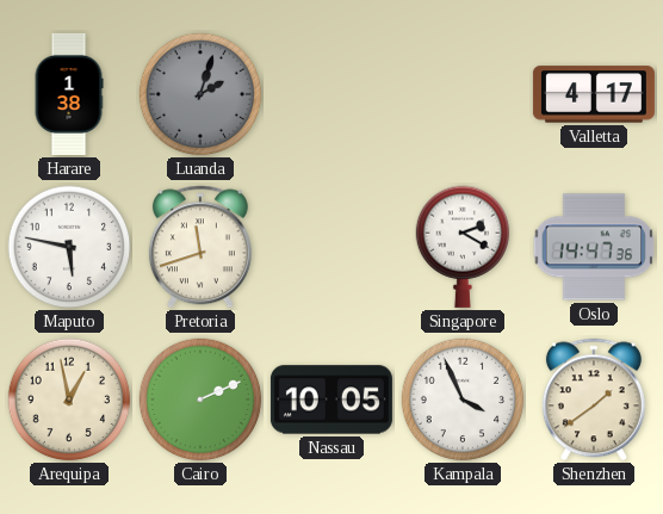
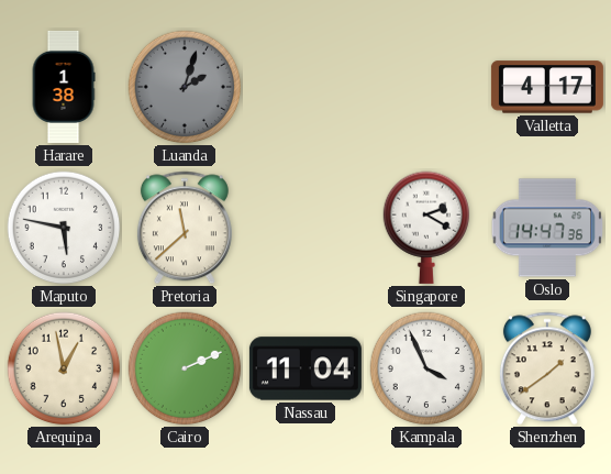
Pretoria: 11:42 -> 11:38 (185, 228)
Nassau: 10:05 -> 11:04 (305, 368)
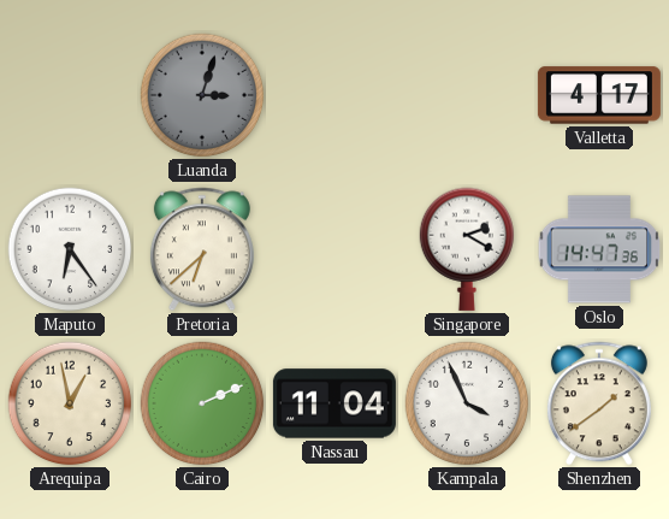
Harare: 1:38 -> none (64, 87)
Luanda: 2:03 -> 3:03 (202, 95)
Maputo: 5:47 -> 6:24 (70, 249)
Pretoria: 11:38 -> 6:38 (202, 249)
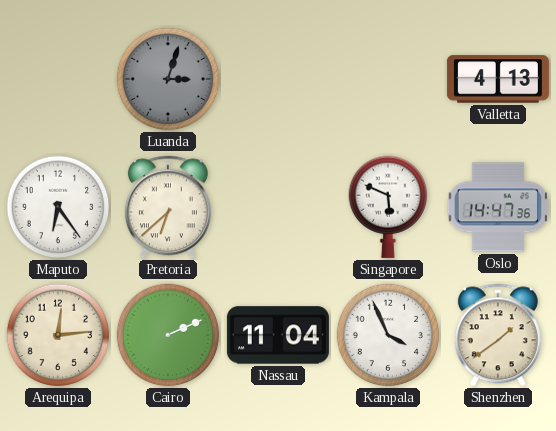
Valletta: 4:17 -> 4:13 (498, 79)
Singapore: 2:20 -> 5:49 (388, 207)
Arequipa: 12:58 -> 12:14 (58, 335)
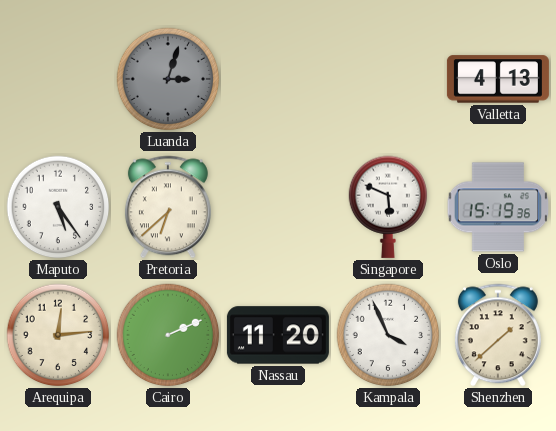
Maputo: 6:24 -> 5:24 (58, 207)
Oslo: 14:47 -> 15:19 (498, 207)
Nassau: 11:04 -> 11:20 (278, 335)
Shenzhen: 1:39 -> 1:38 (498, 335)
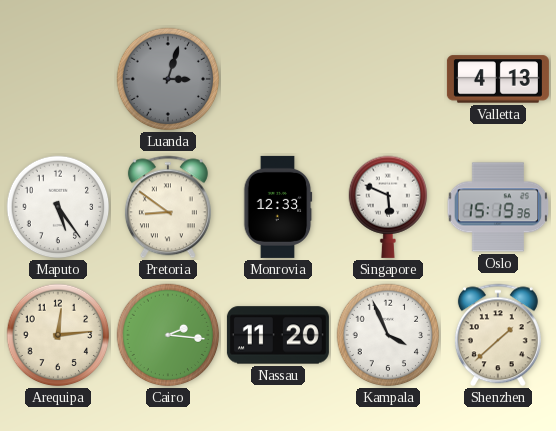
Pretoria: 6:38 -> 8:51 (168, 207)
Monrovia: none -> 12:33 (278, 207)
Cairo: 2:11 -> 2:16 (168, 335)
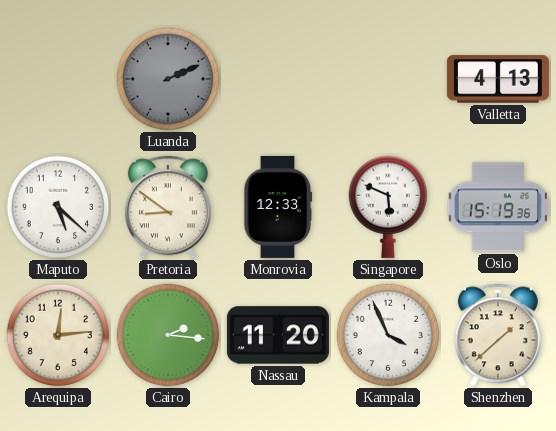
Luanda: 3:03 -> 2:11 (168, 79)
Maputo: 5:24 -> 5:22 (58, 207)
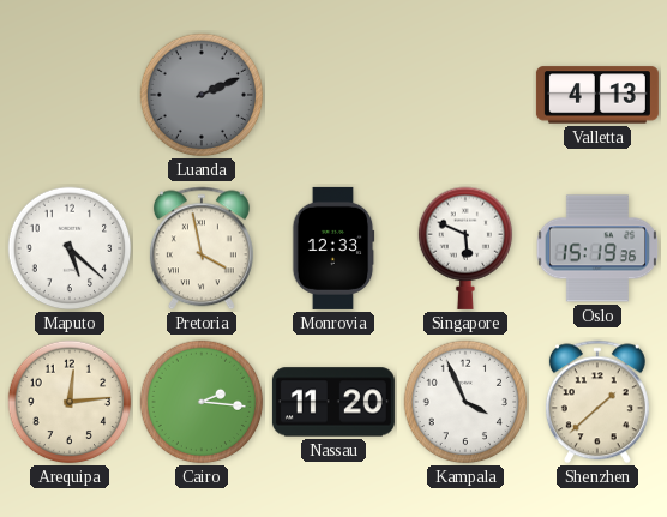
Pretoria: 8:51 -> 3:58 (202, 248)
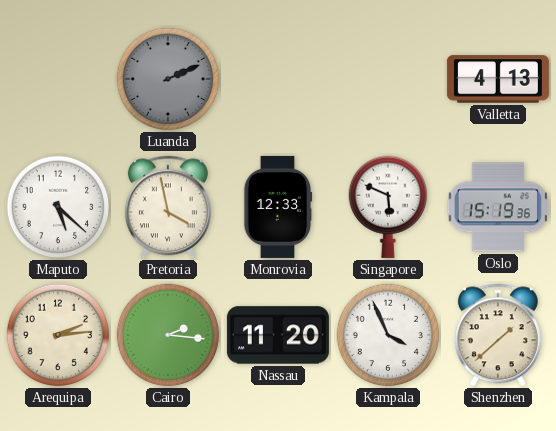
Arequipa: 12:14 -> 2:14 (58, 335)
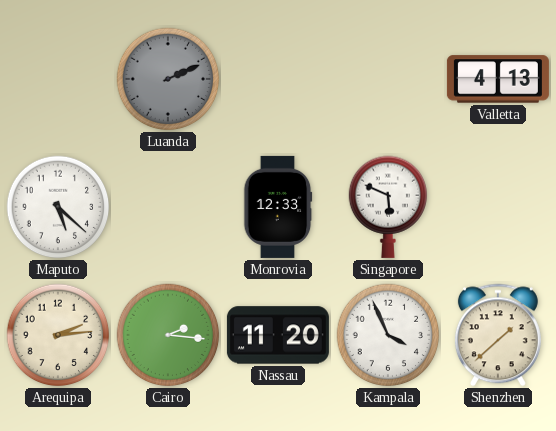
Pretoria: 3:58 -> none (168, 207)
Oslo: 15:19 -> none (498, 207)
